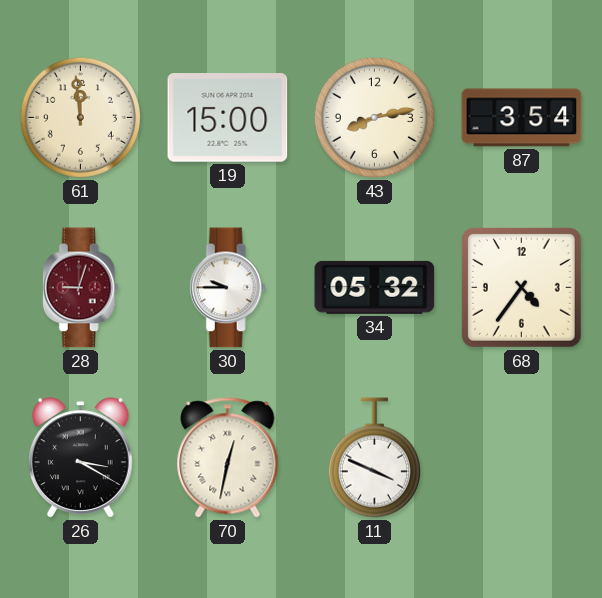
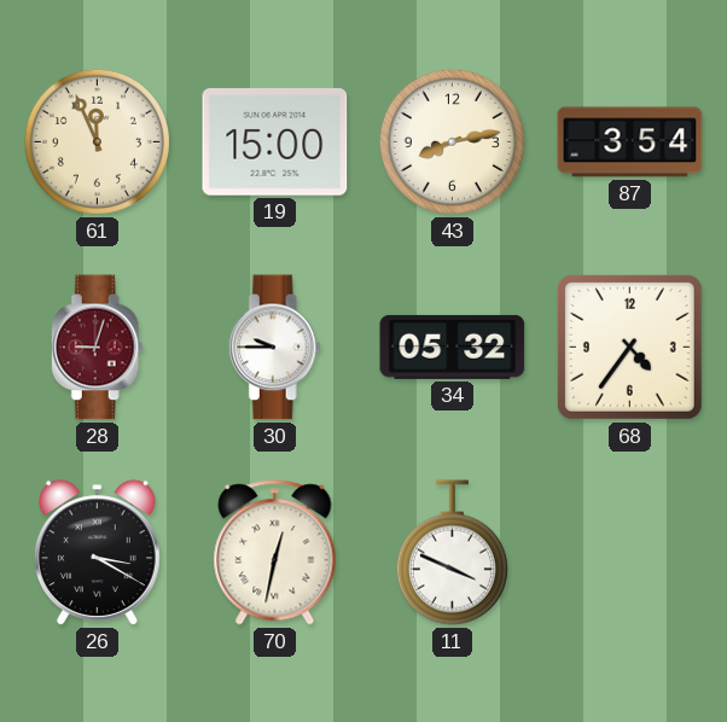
61: 11:59 -> 11:56 (97, 141)
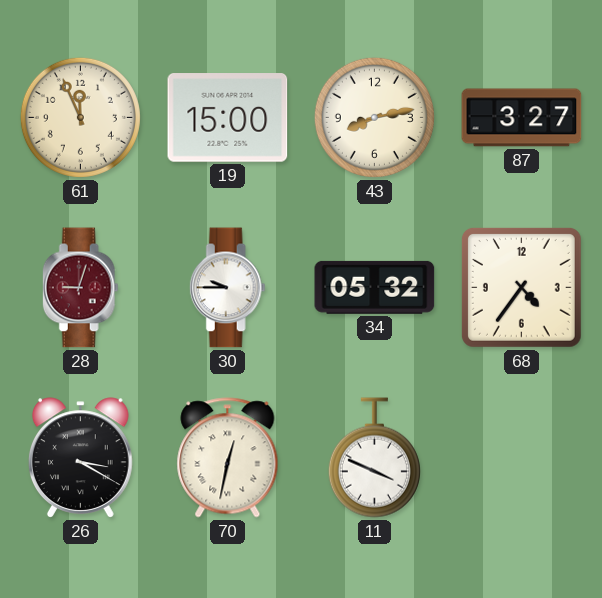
87: 3:54 -> 3:27 (522, 118)
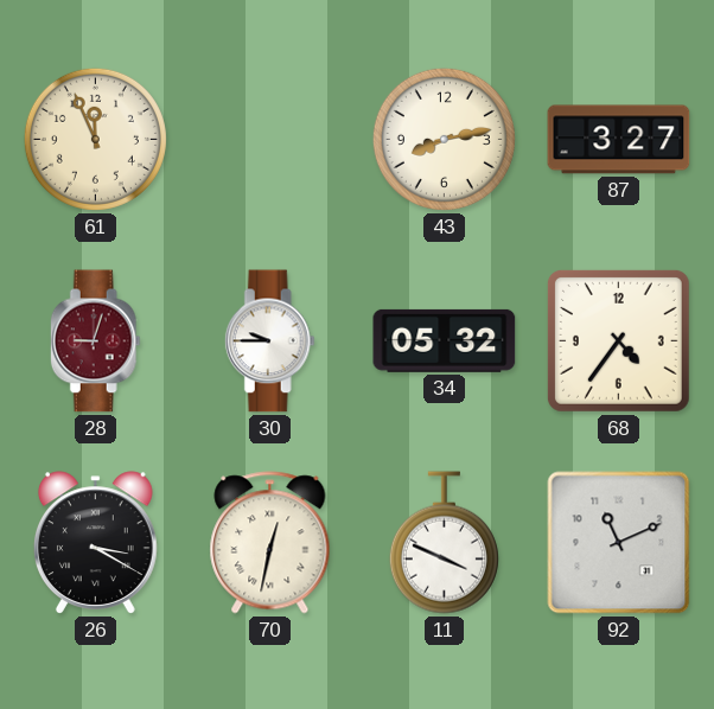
19: 15:00 -> none (228, 118)
92: none -> 11:11 (619, 543)
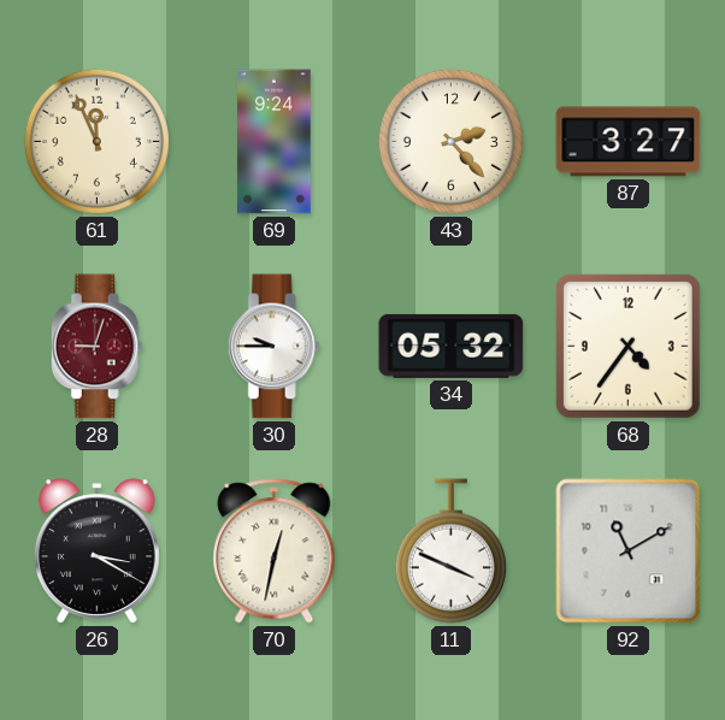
69: none -> 9:24 (275, 142)
43: 8:13 -> 2:23 (450, 141)
92: 11:11 -> 11:10 (629, 551)
